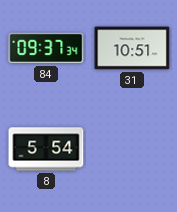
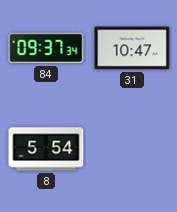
31: 10:51 -> 10:47 (132, 48)
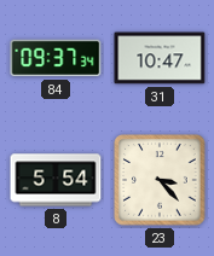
23: none -> 3:23 (160, 180)
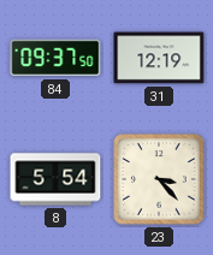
84: 09:37:34 -> 09:37:50 (55, 58)
31: 10:47 -> 12:19 (159, 58)
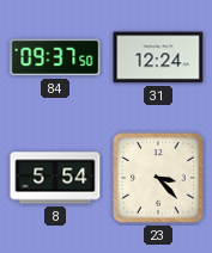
31: 12:19 -> 12:24 (158, 57)
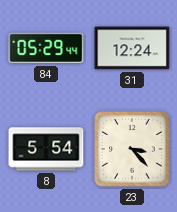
84: 09:37 -> 05:29 (46, 48)
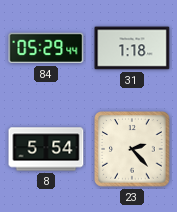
31: 12:24 -> 1:18 (132, 48)
23: 3:23 -> 2:23 (132, 149)
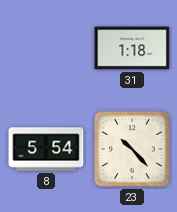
84: 05:29 -> none (46, 48)
23: 2:23 -> 10:23 (132, 149)
